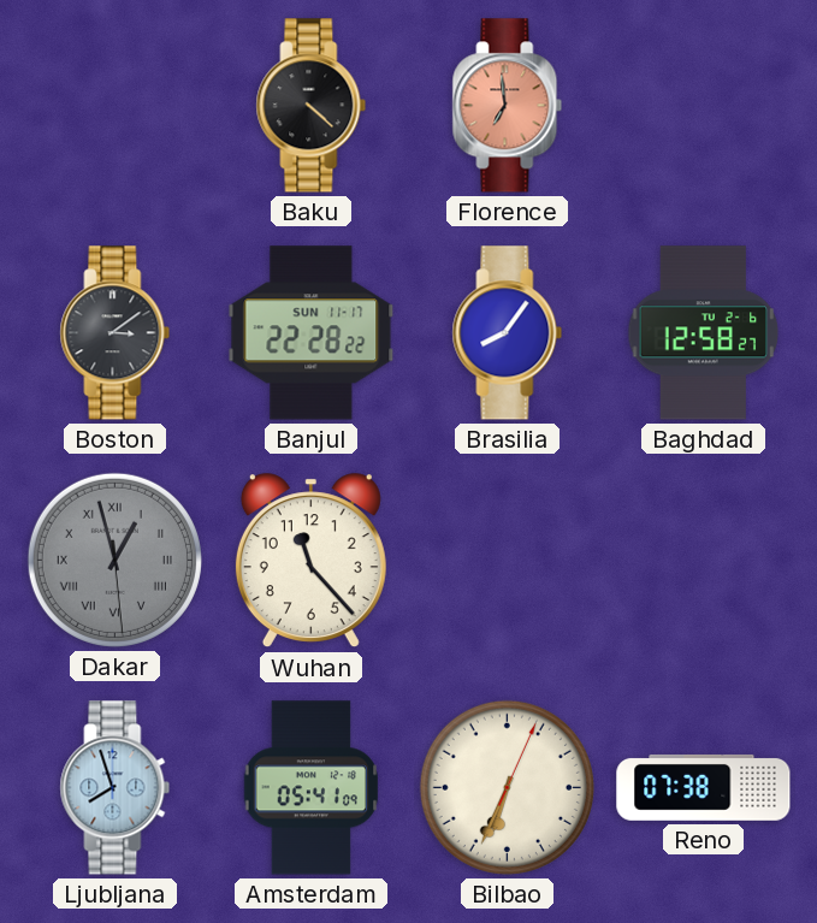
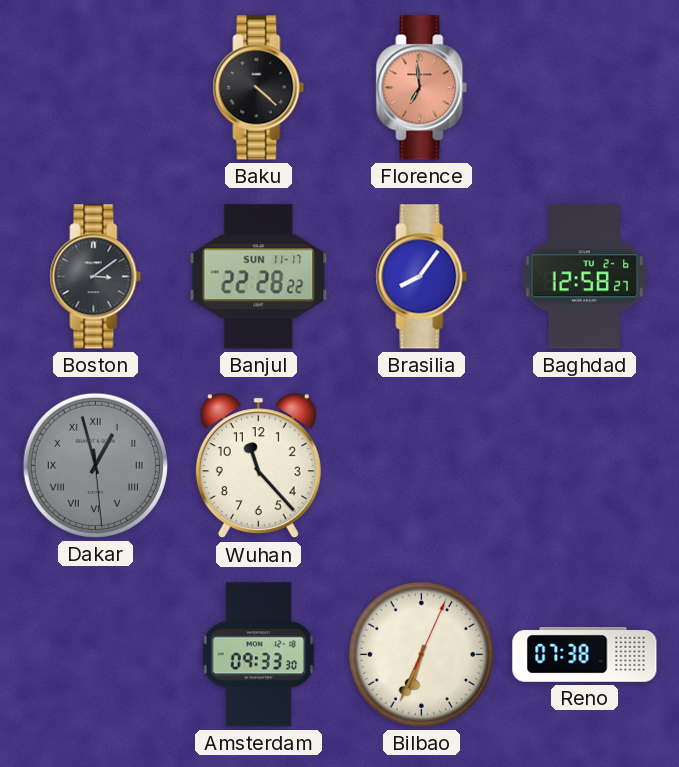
Ljubljana: 7:57 -> none (116, 788)
Amsterdam: 05:41 -> 09:33 (259, 655)
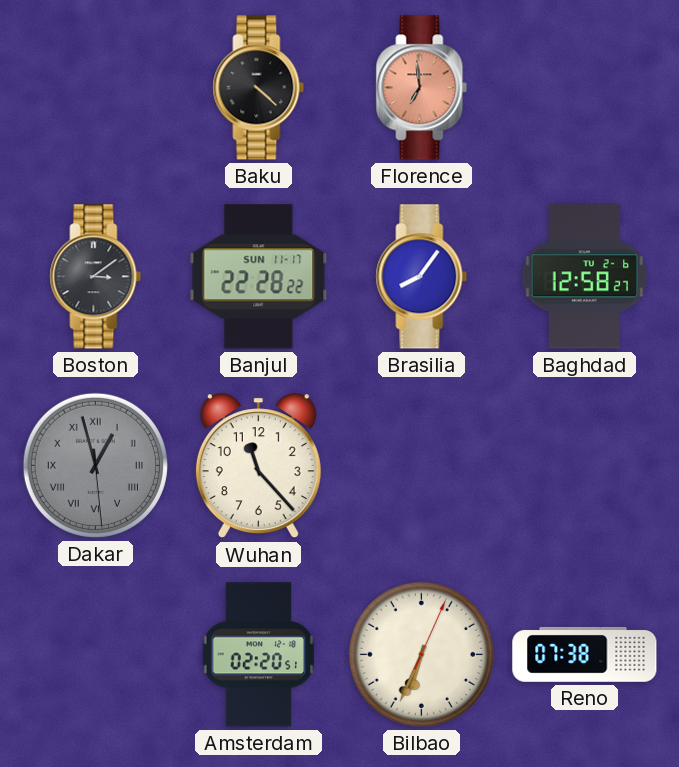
Amsterdam: 09:33 -> 02:20 (259, 655)
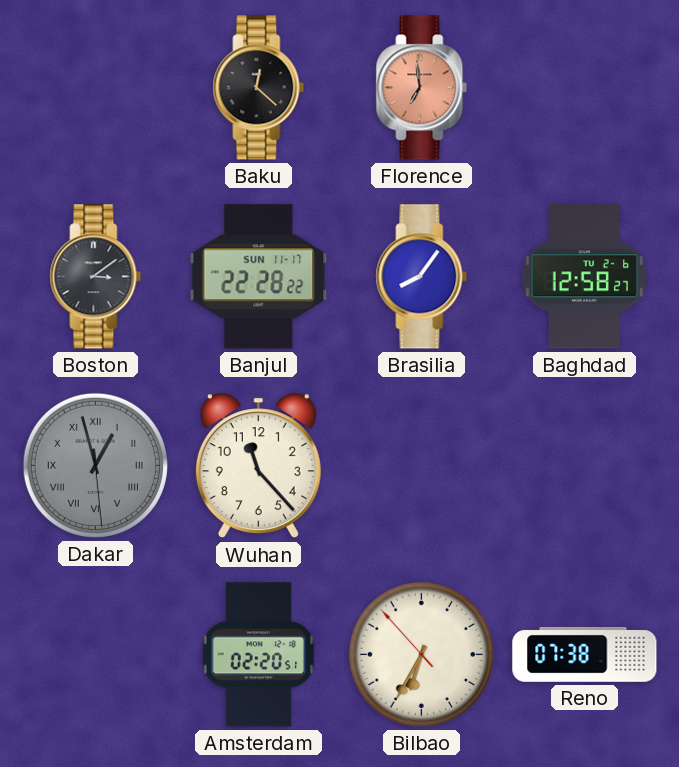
Baku: 4:22 -> 12:22 (259, 88)
Bilbao: 6:34:04 -> 6:34:53 (421, 654)
